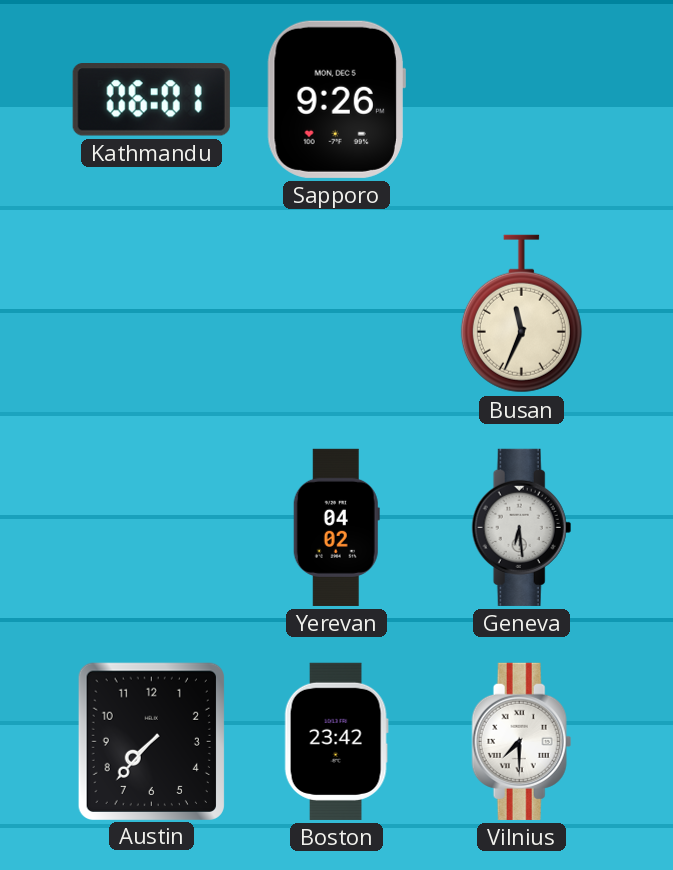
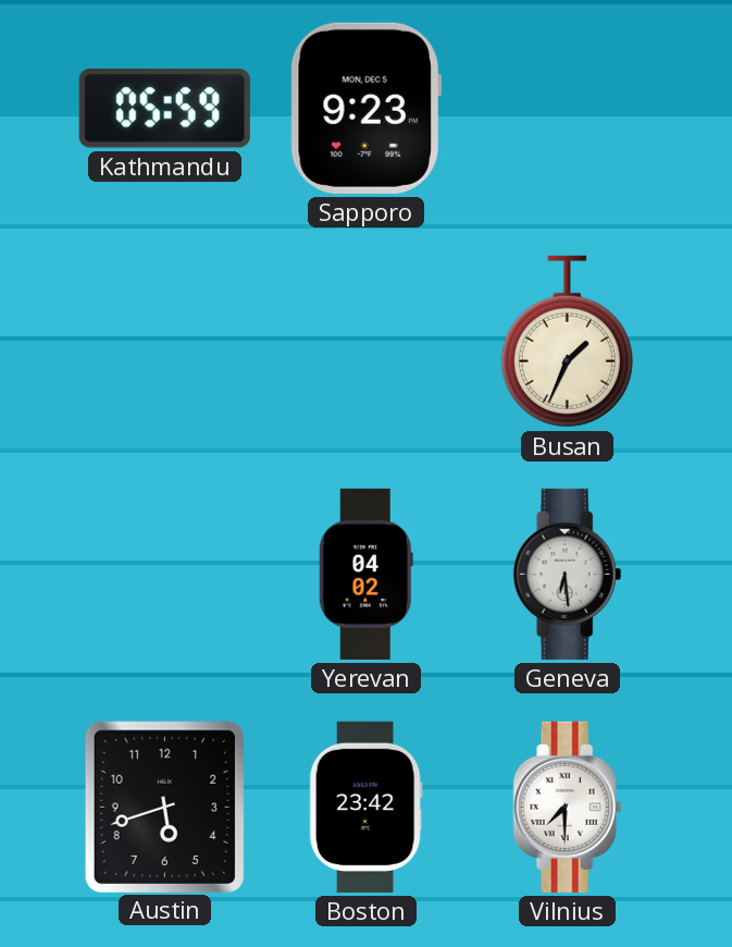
Kathmandu: 06:01 -> 05:59 (164, 109)
Sapporo: 9:26 -> 9:23 (365, 108)
Busan: 11:34 -> 1:34 (567, 342)
Austin: 7:37 -> 5:42 (164, 807)
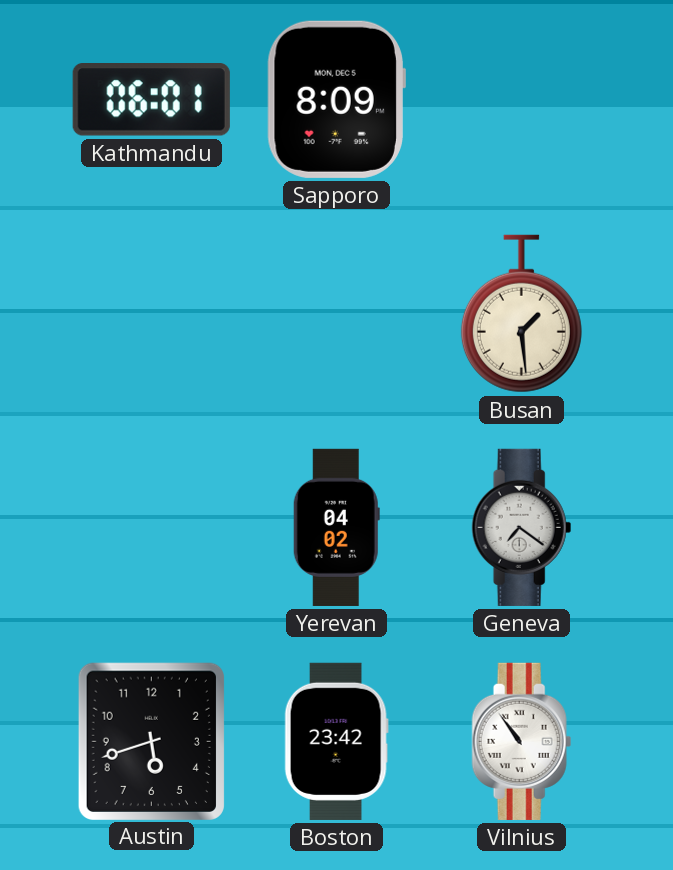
Kathmandu: 05:59 -> 06:01 (151, 100)
Sapporo: 9:23 -> 8:09 (336, 99)
Busan: 1:34 -> 1:29 (521, 314)
Geneva: 6:29 -> 7:21 (522, 527)
Vilnius: 7:30 -> 10:54 (522, 741)
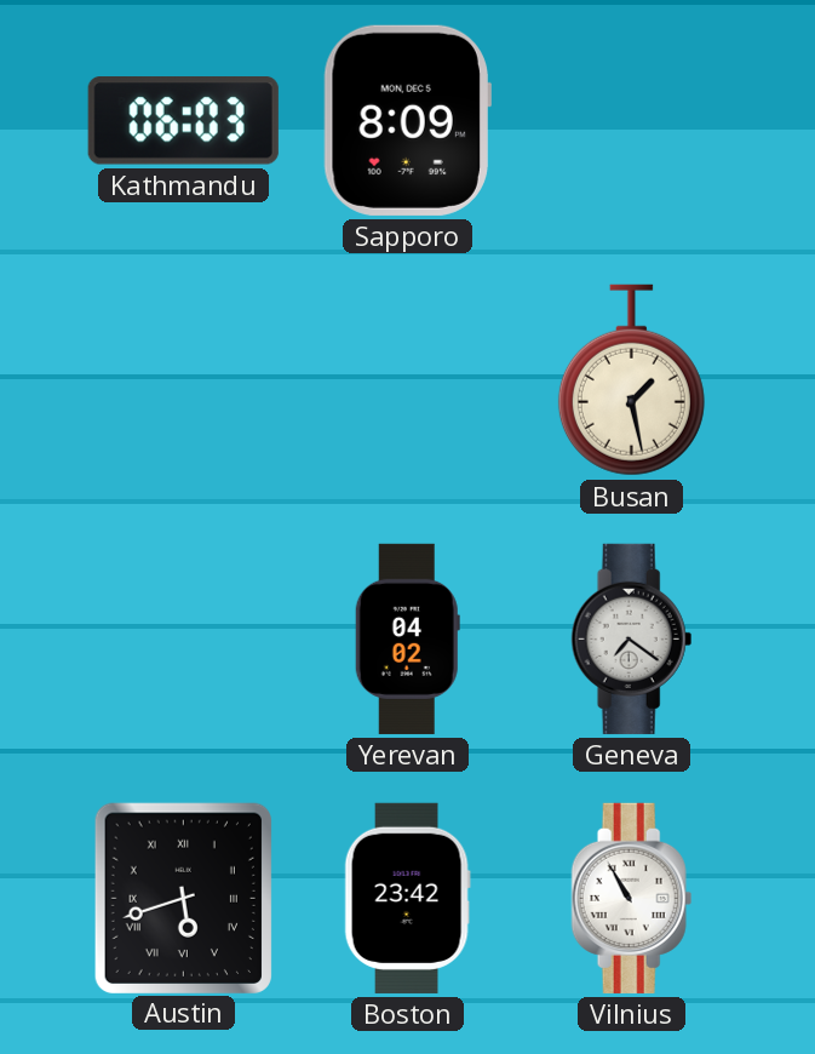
Kathmandu: 06:01 -> 06:03 (183, 121)
Busan: 1:29 -> 1:28 (631, 380)
Austin numerals: Arabic -> Roman (183, 898)
Vilnius: 10:54 -> 10:55 (632, 898)
